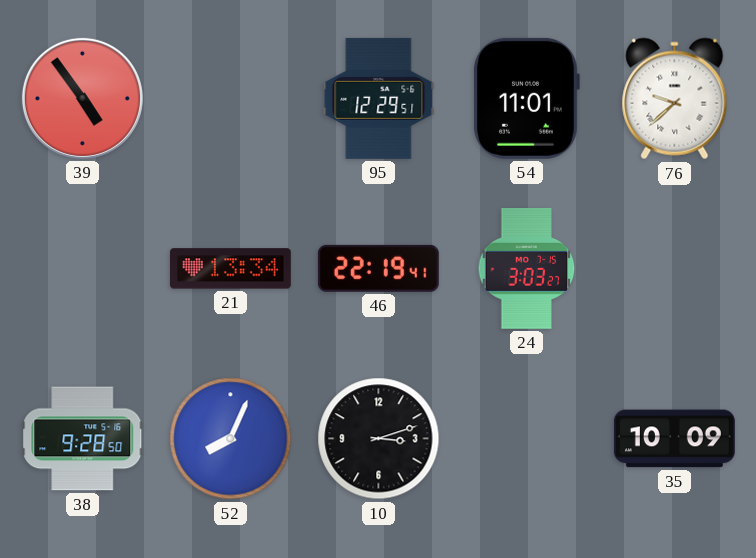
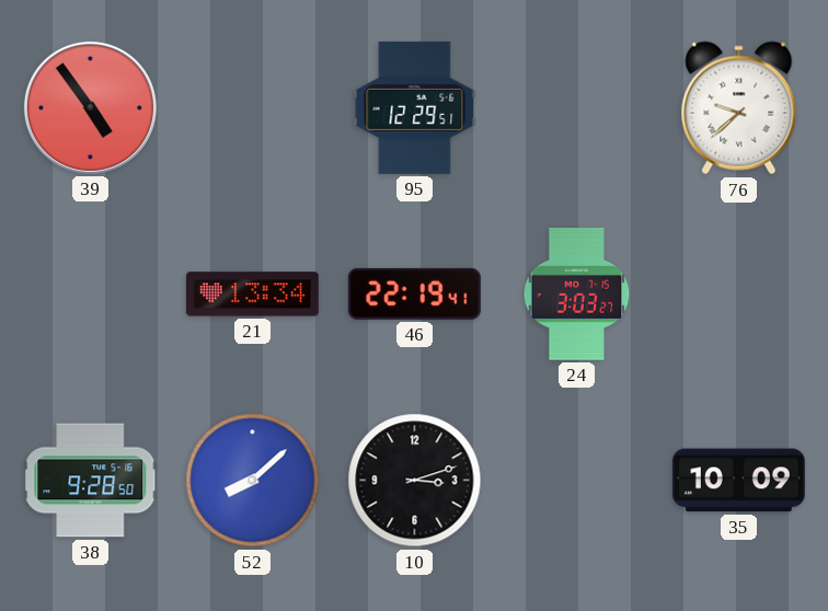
54: 11:01 -> none (526, 98)
52: 8:04 -> 8:08 (253, 481)
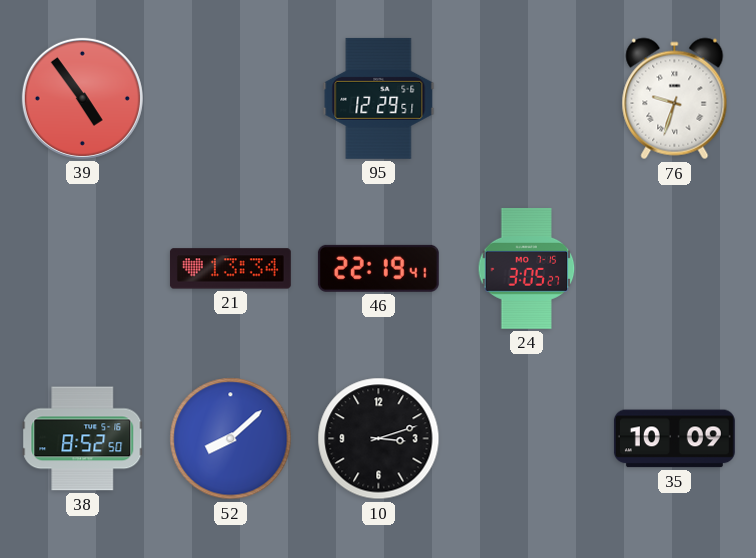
76: 9:38 -> 9:33 (675, 99)
24: 3:03 -> 3:05 (527, 268)
38: 9:28 -> 8:52 (83, 439)
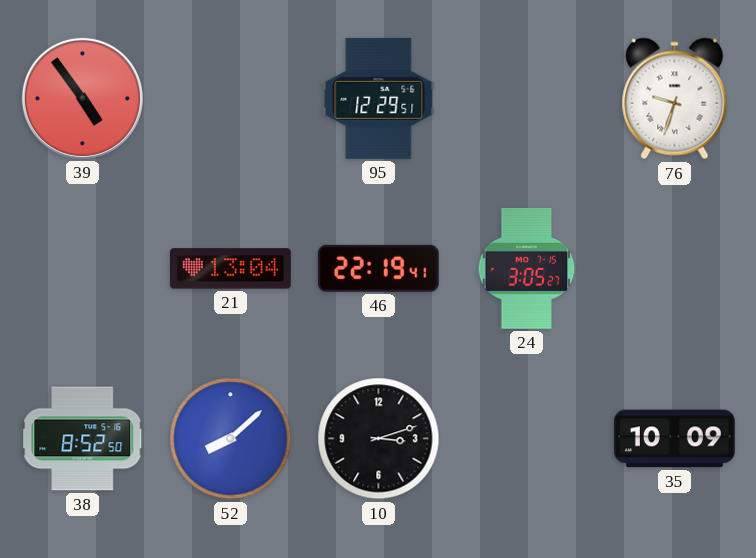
21: 13:34 -> 13:04 (230, 269)
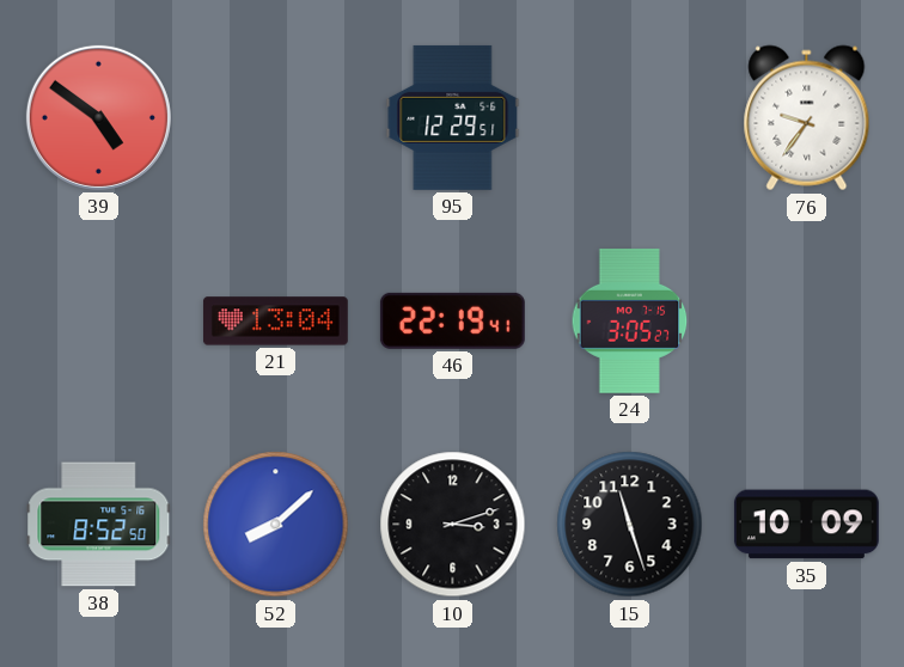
39: 4:54 -> 4:51 (98, 117)
76: 9:33 -> 9:36 (807, 118)
15: none -> 11:27 (630, 525)
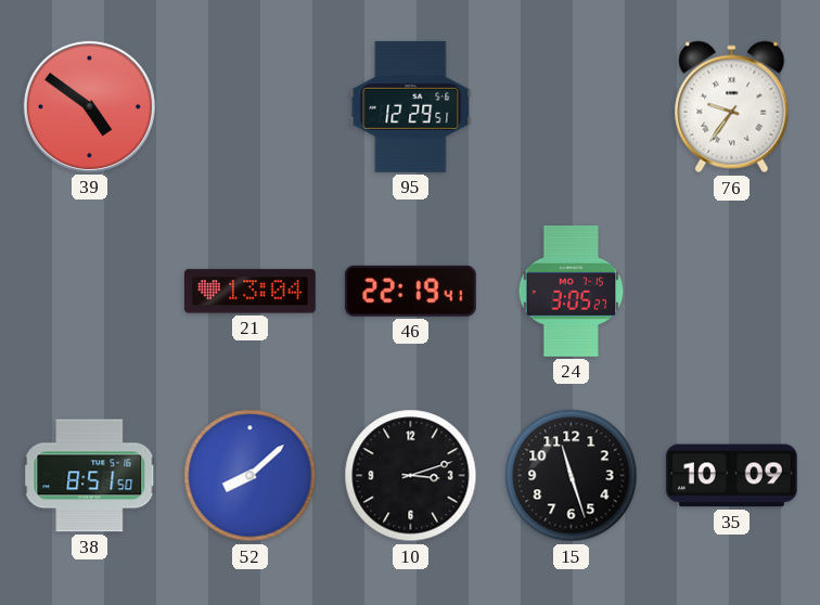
38: 8:52 -> 8:51 (90, 476)
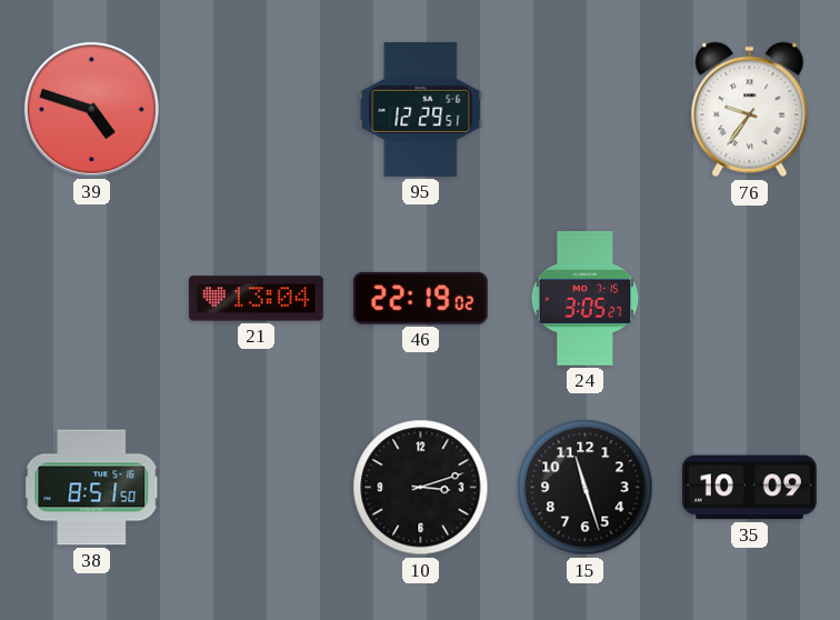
39: 4:51 -> 4:48 (91, 109)
46: 22:19:41 -> 22:19:02 (420, 298)
52: 8:08 -> none (251, 476)
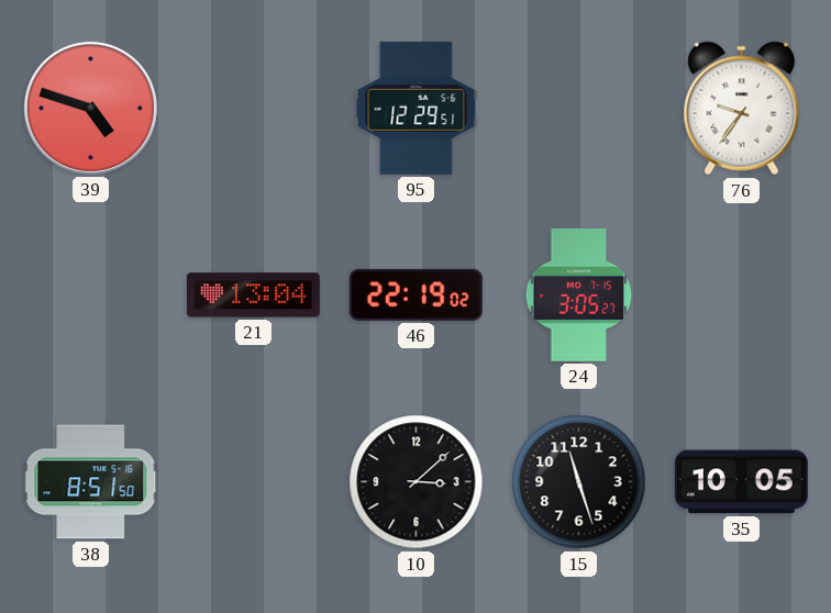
10: 3:12 -> 3:08 (417, 482)
35: 10:09 -> 10:05 (741, 482)
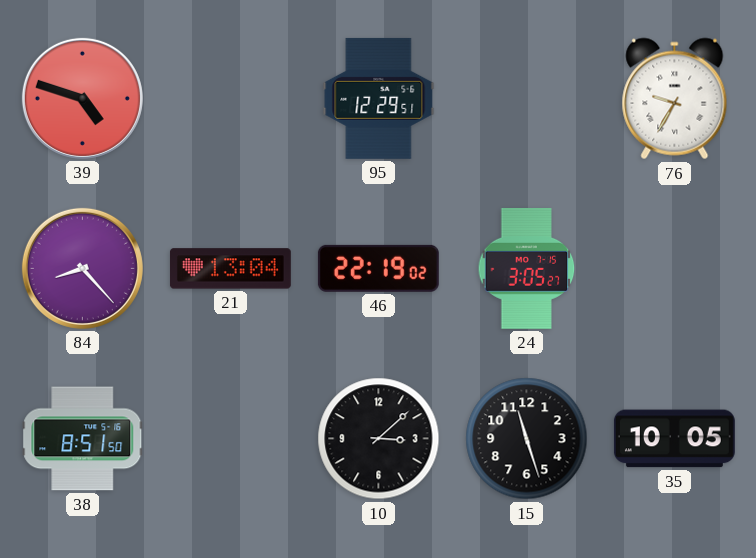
76: 9:36 -> 9:35 (675, 99)
84: none -> 8:23 (82, 268)
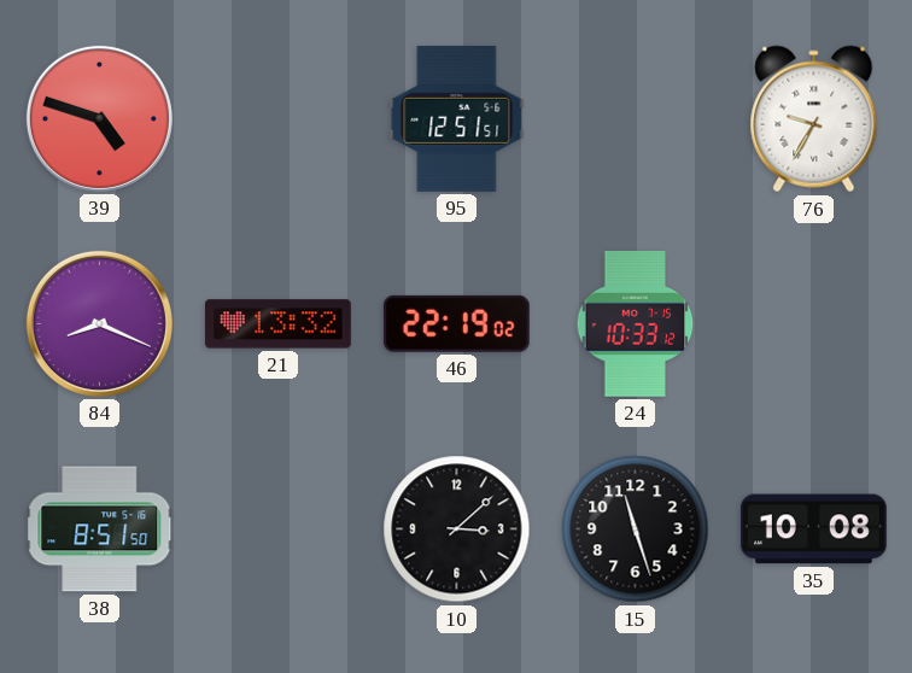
95: 12:29 -> 12:51 (457, 118)
84: 8:23 -> 8:19 (99, 323)
21: 13:04 -> 13:32 (277, 324)
24: 3:05 -> 10:33 (636, 323)
35: 10:05 -> 10:08 (813, 529)
